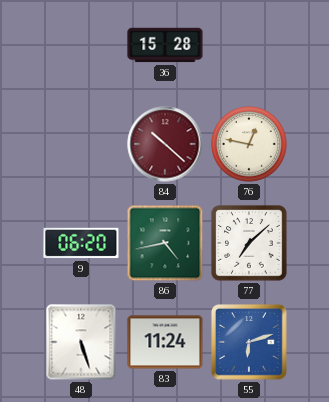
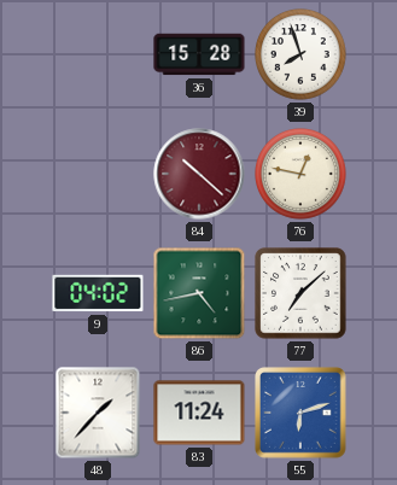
39: none -> 7:57 (300, 54)
9: 06:20 -> 04:02 (98, 293)
48: 5:27 -> 1:37 (98, 413)
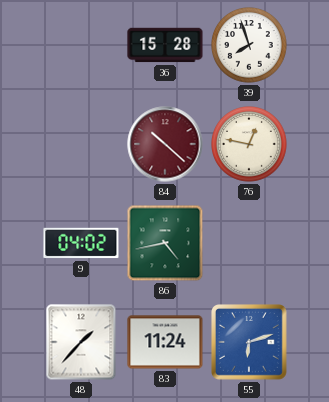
77: 7:08 -> none (300, 293)
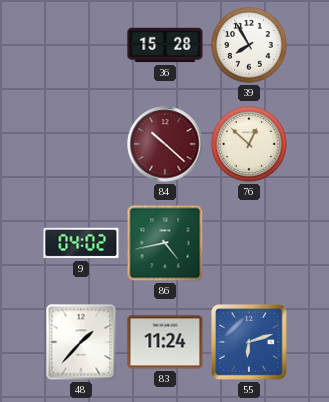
39: 7:57 -> 7:55 (249, 45)
76: 12:47 -> 12:52 (249, 144)
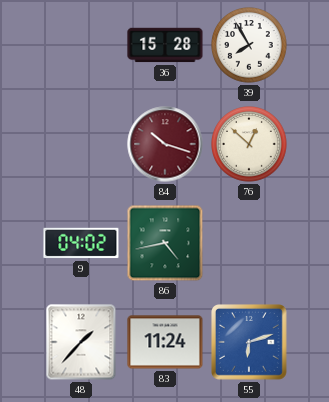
84: 10:22 -> 10:18 (165, 144)
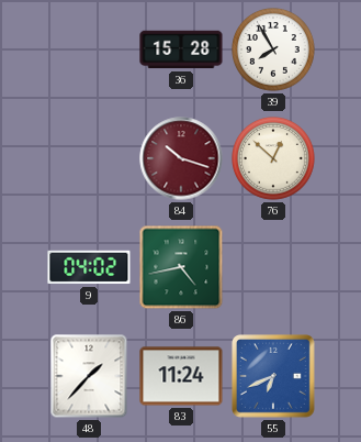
55: 6:12 -> 6:41 (274, 377)
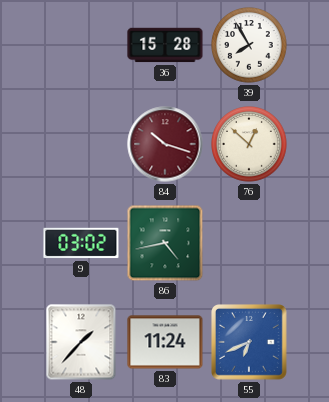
9: 04:02 -> 03:02 (81, 243)
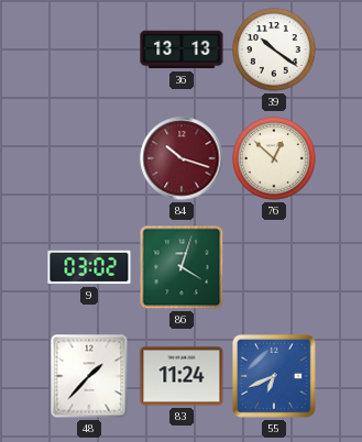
36: 15:28 -> 13:13 (182, 49)
39: 7:55 -> 10:21 (274, 49)
86: 4:43 -> 4:03 (182, 267)
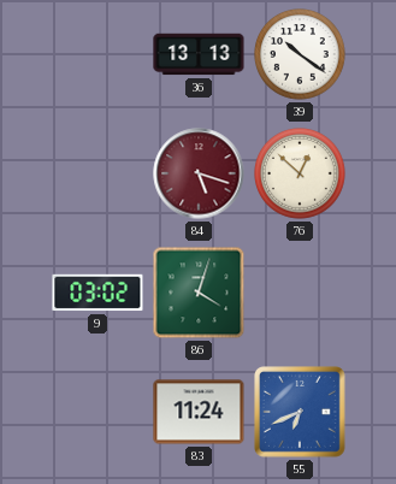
84: 10:18 -> 5:18 (199, 173)
48: 1:37 -> none (89, 376)
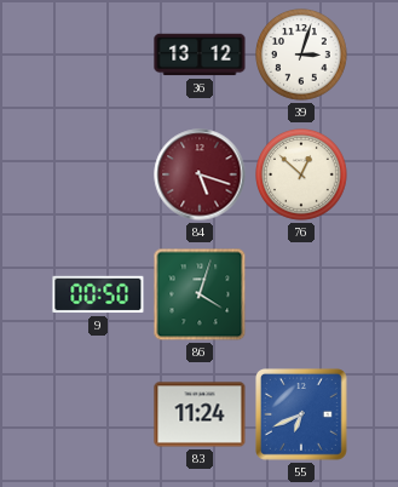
36: 13:13 -> 13:12 (200, 55)
39: 10:21 -> 3:03 (301, 55)
9: 03:02 -> 00:50 (98, 294)
